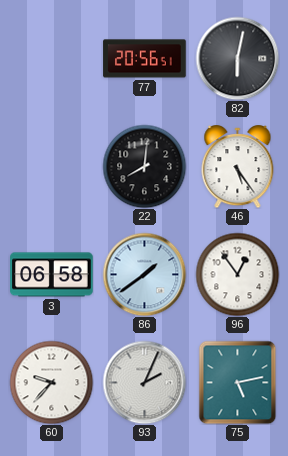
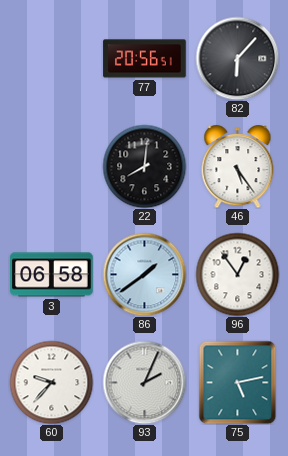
82: 6:02 -> 6:07 (237, 58)
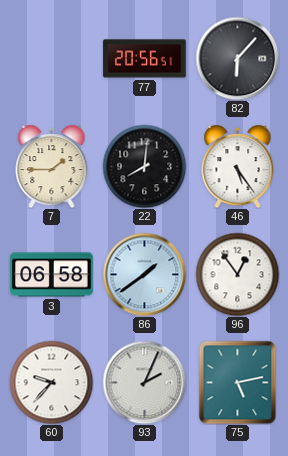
7: none -> 1:45 (52, 167)
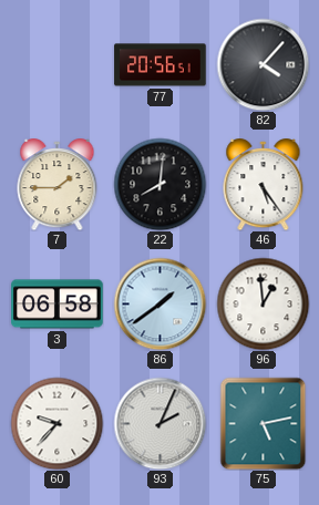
82: 6:07 -> 4:07 (263, 64)
96: 12:54 -> 12:59 (263, 303)
